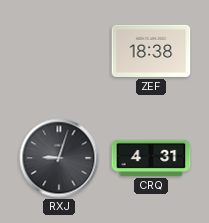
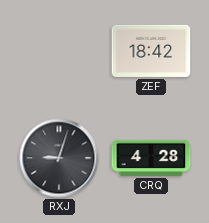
ZEF: 18:38 -> 18:42 (151, 51)
CRQ: 4:31 -> 4:28 (151, 158)
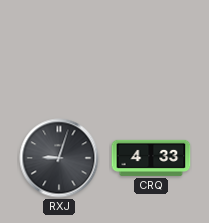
ZEF: 18:42 -> none (151, 51)
CRQ: 4:28 -> 4:33 (151, 158)
